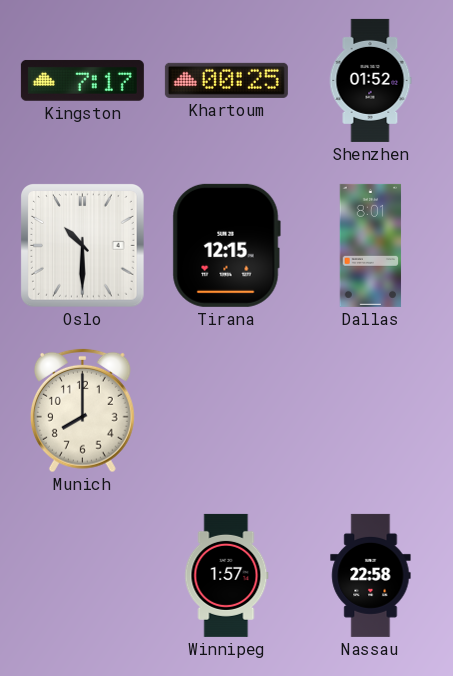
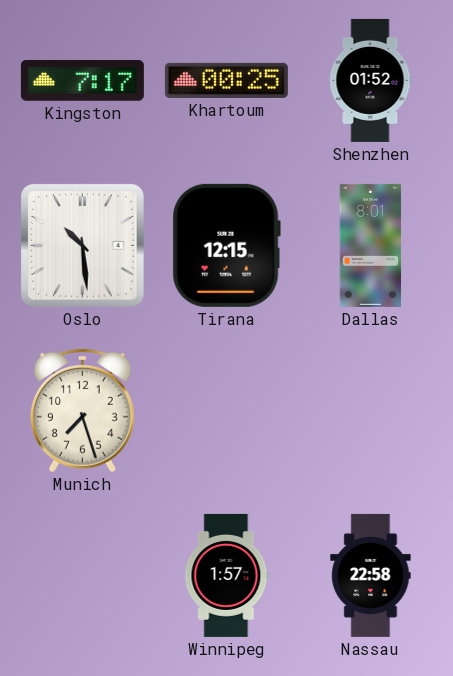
Oslo: 10:30 -> 10:29 (83, 246)
Munich: 8:00 -> 7:27 (82, 410)
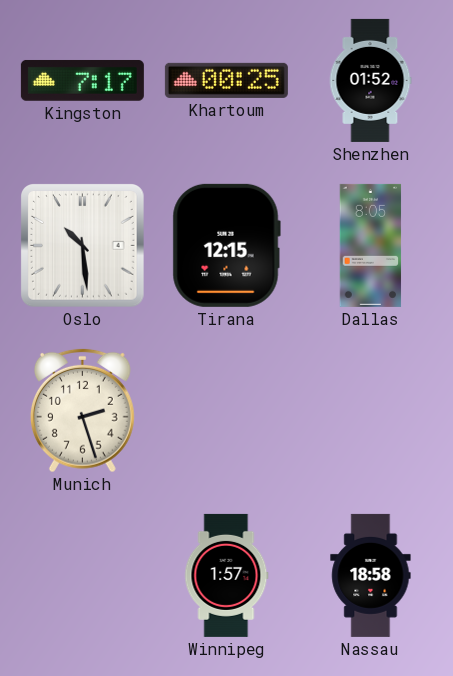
Dallas: 8:01 -> 8:05 (371, 245)
Munich: 7:27 -> 2:27 (82, 410)
Nassau: 22:58 -> 18:58 (371, 575)
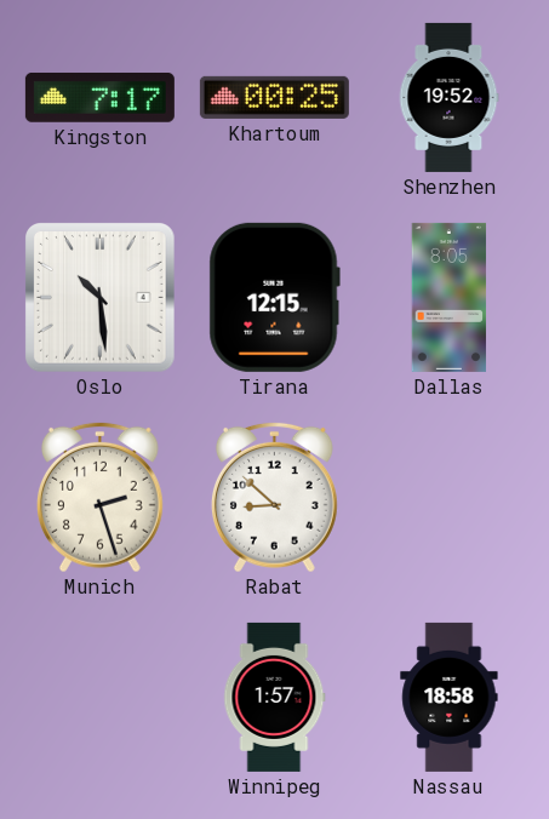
Shenzhen: 01:52 -> 19:52 (448, 97)
Rabat: none -> 8:52 (274, 497)
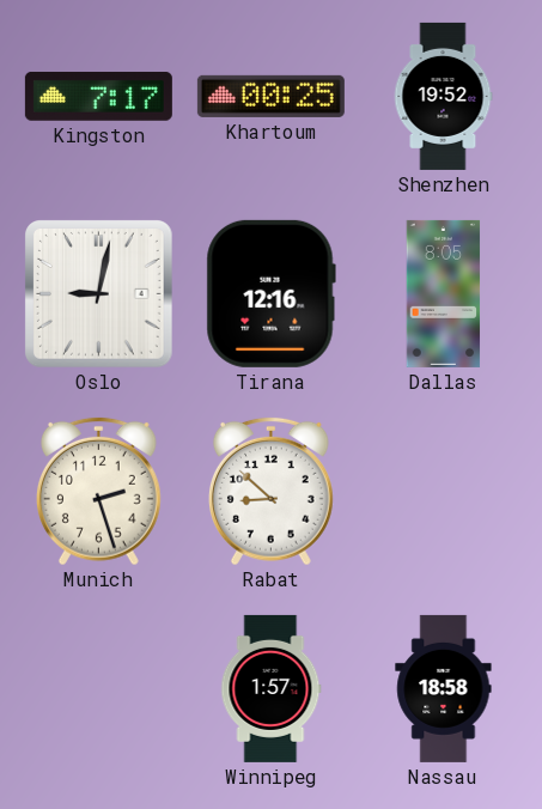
Oslo: 10:29 -> 9:02 (99, 294)
Tirana: 12:15 -> 12:16 (270, 293)
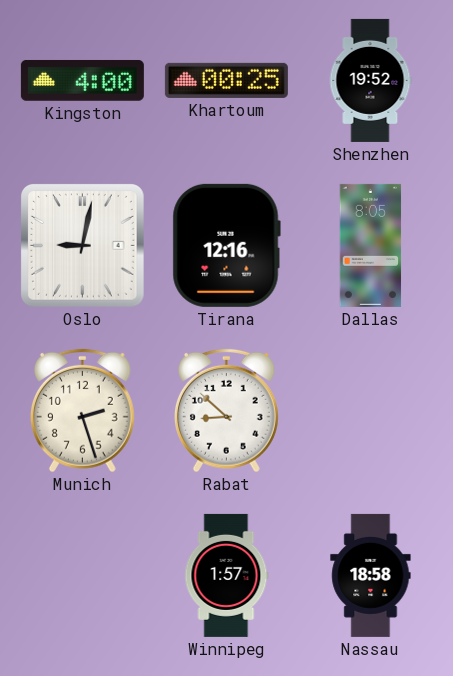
Kingston: 7:17 -> 4:00 (82, 80)
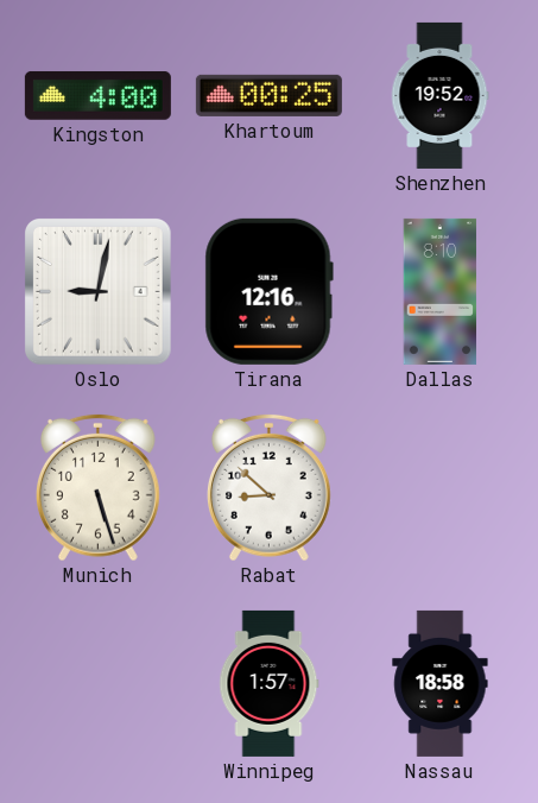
Dallas: 8:05 -> 8:10 (441, 291)
Munich: 2:27 -> 5:27 (97, 487)
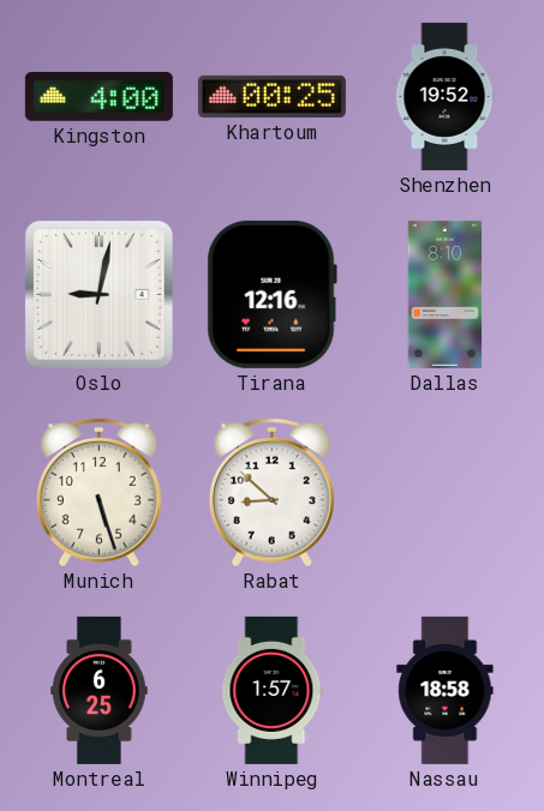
Montreal: none -> 6:25 (100, 690)
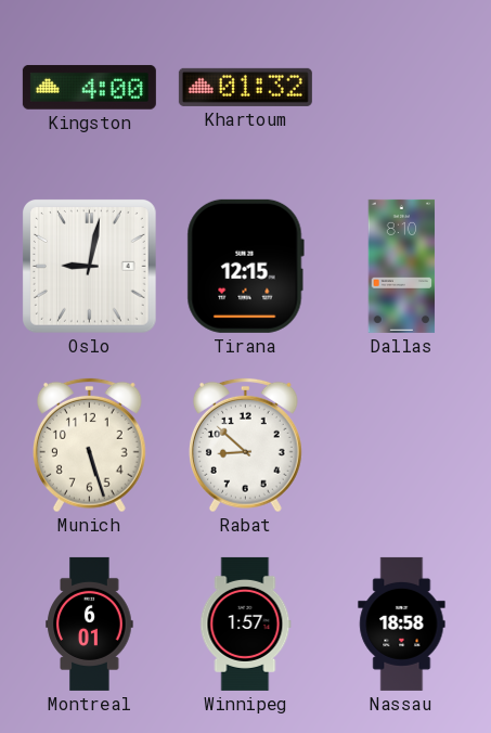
Khartoum: 00:25 -> 01:32 (245, 87)
Shenzhen: 19:52 -> none (444, 96)
Tirana: 12:16 -> 12:15 (245, 266)
Montreal: 6:25 -> 6:01 (90, 623)
